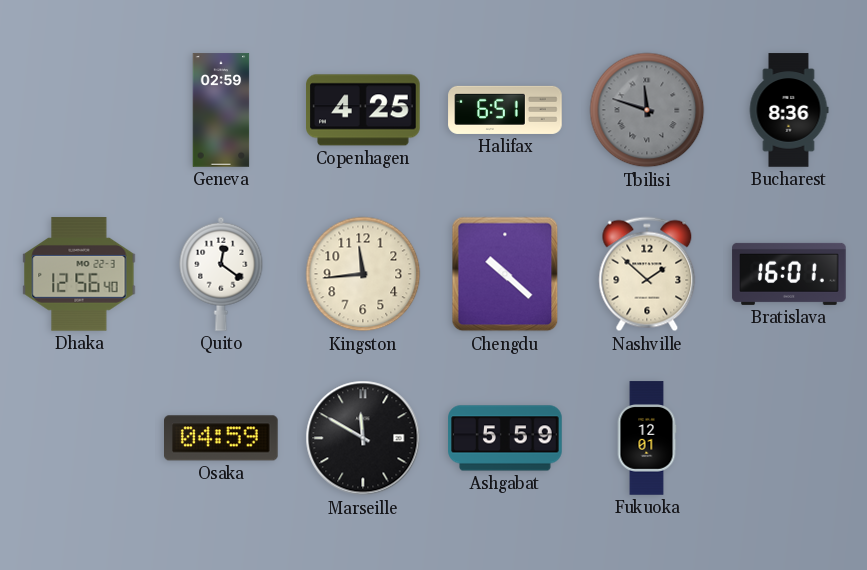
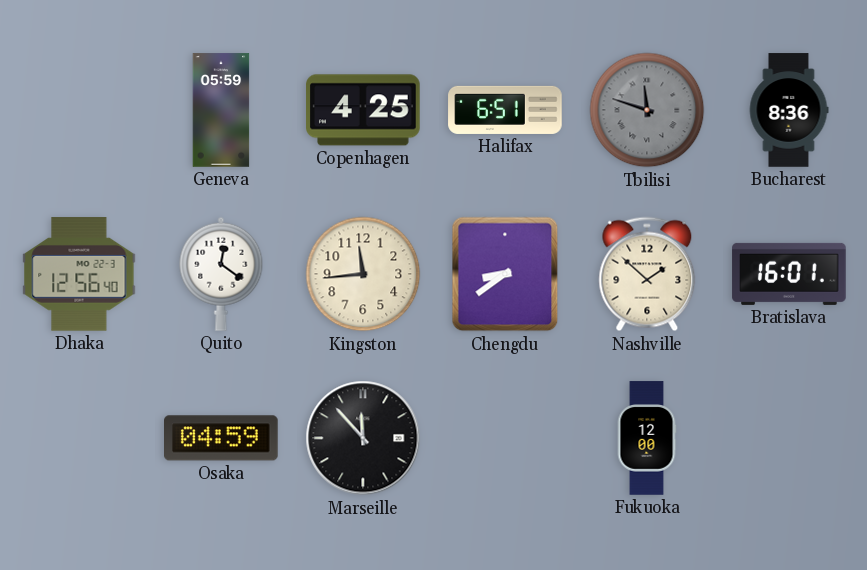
Geneva: 02:59 -> 05:59 (221, 110)
Chengdu: 10:22 -> 8:39 (505, 274)
Marseille: 11:50 -> 11:53 (363, 438)
Ashgabat: 5:59 -> none (505, 438)
Fukuoka: 12:01 -> 12:00 (647, 438)
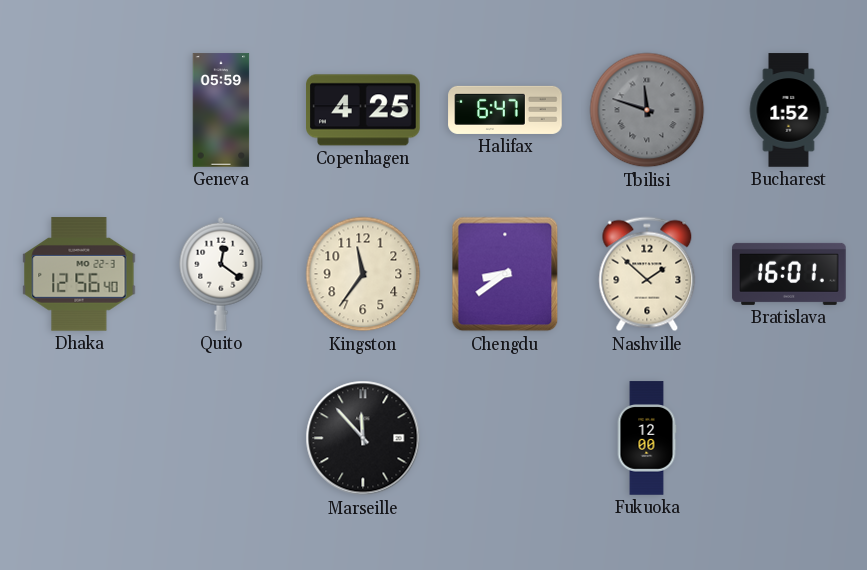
Halifax: 6:51 -> 6:47 (505, 110)
Bucharest: 8:36 -> 1:52 (789, 110)
Kingston: 11:44 -> 11:36 (363, 274)
Osaka: 04:59 -> none (222, 438)
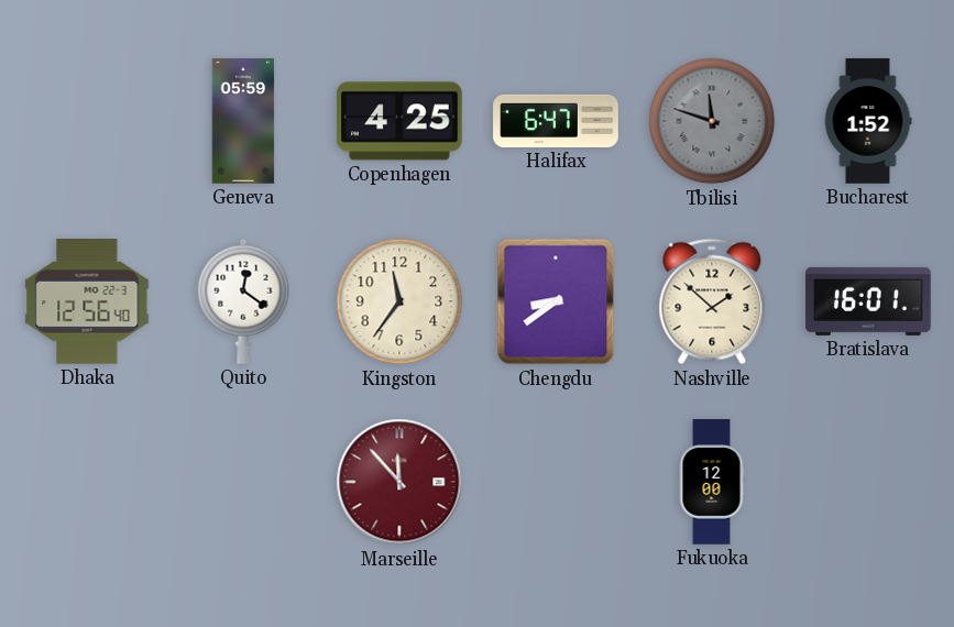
Marseille dial: black -> burgundy (399, 482)
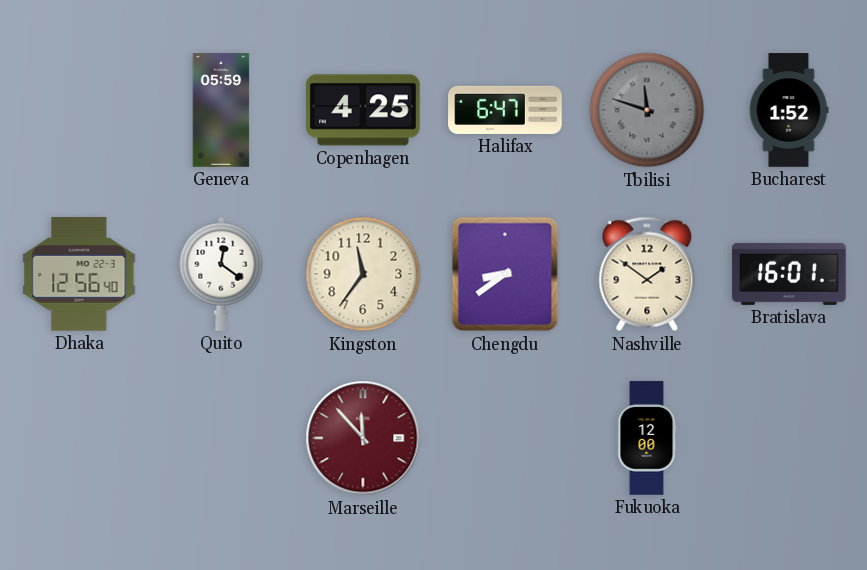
Nashville: 1:52 -> 1:51 (647, 274)
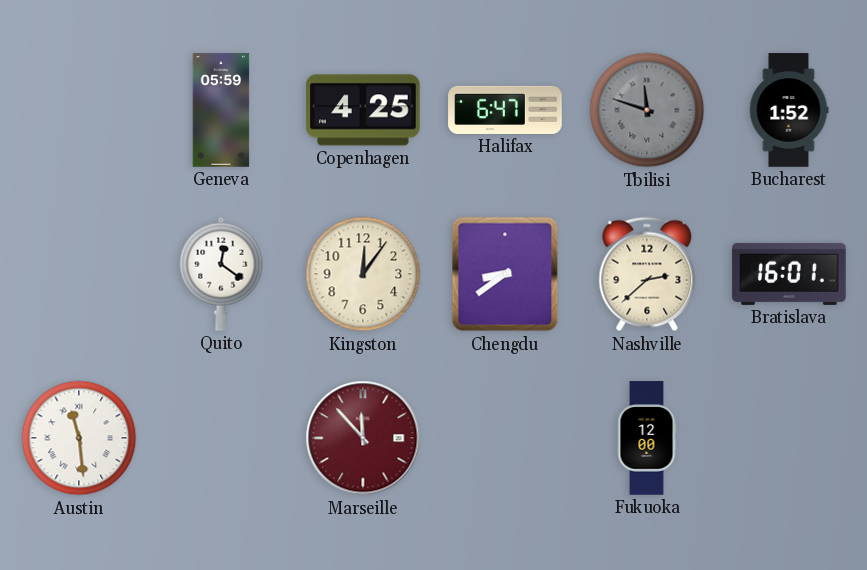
Dhaka: 12:56 -> none (79, 274)
Kingston: 11:36 -> 12:06 (363, 274)
Nashville: 1:51 -> 2:38 (647, 274)
Austin: none -> 11:29 (79, 438)
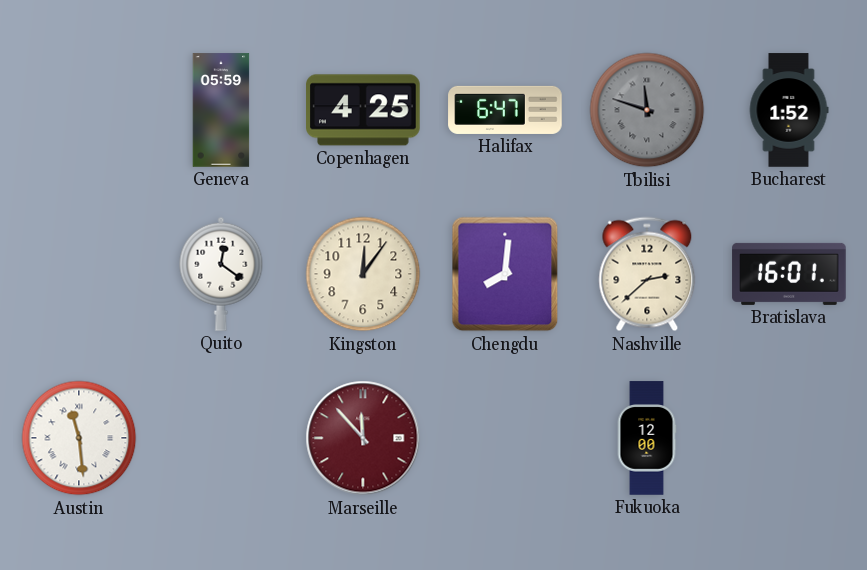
Chengdu: 8:39 -> 8:01 (505, 274)
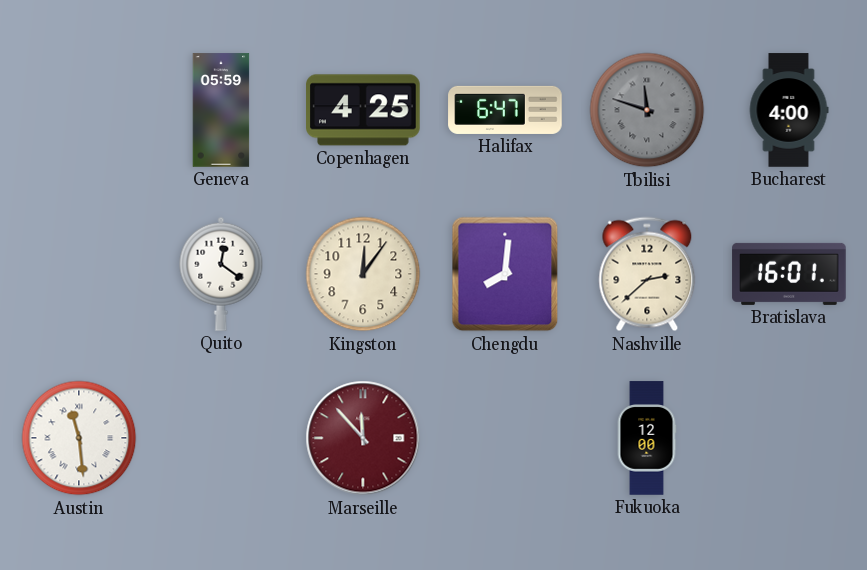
Bucharest: 1:52 -> 4:00 (789, 110)
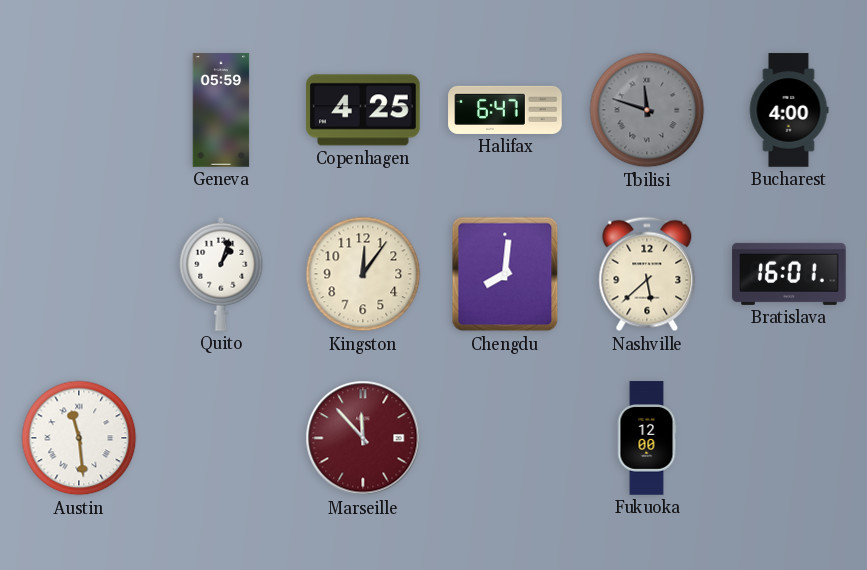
Quito: 12:21 -> 1:03 (221, 274)
Nashville: 2:38 -> 5:38 (647, 274)
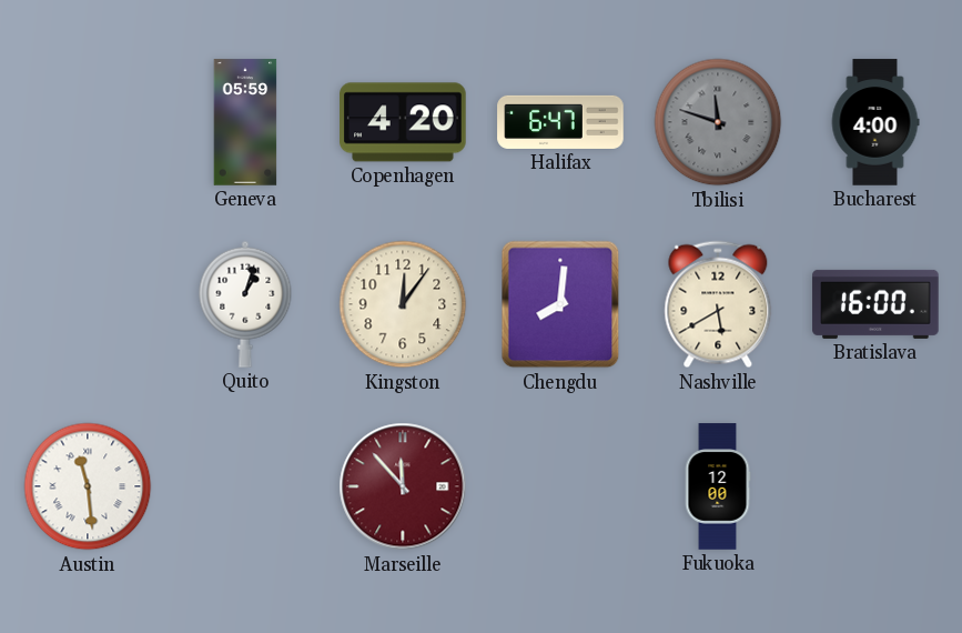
Copenhagen: 4:25 -> 4:20 (403, 122)
Nashville: 5:38 -> 5:40 (718, 304)
Bratislava: 16:01 -> 16:00 (875, 304)
